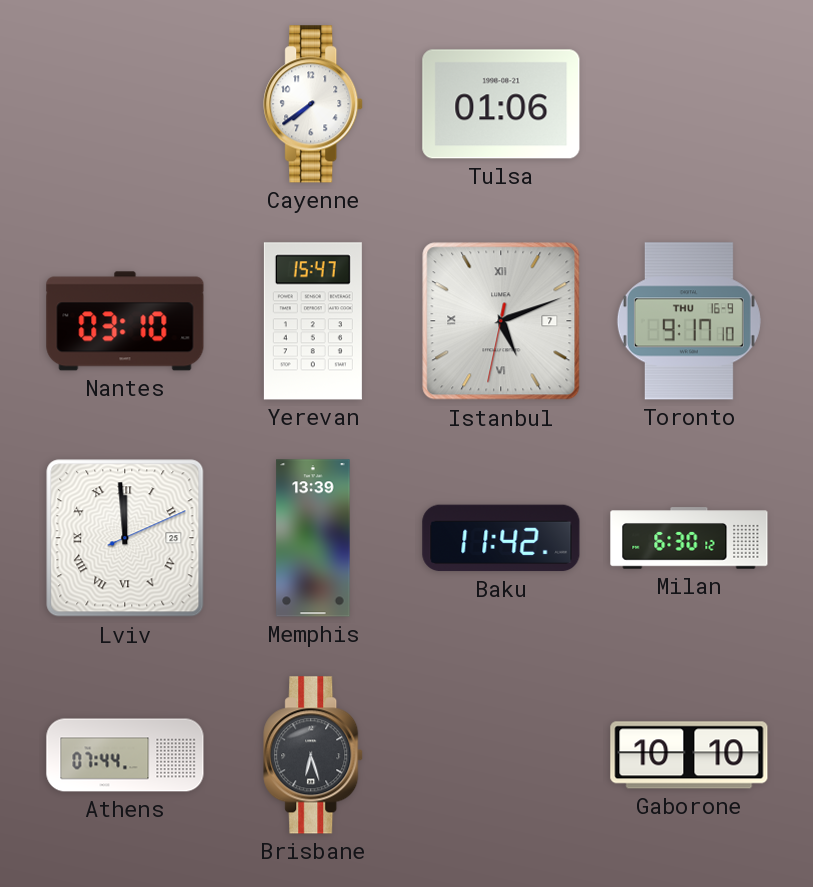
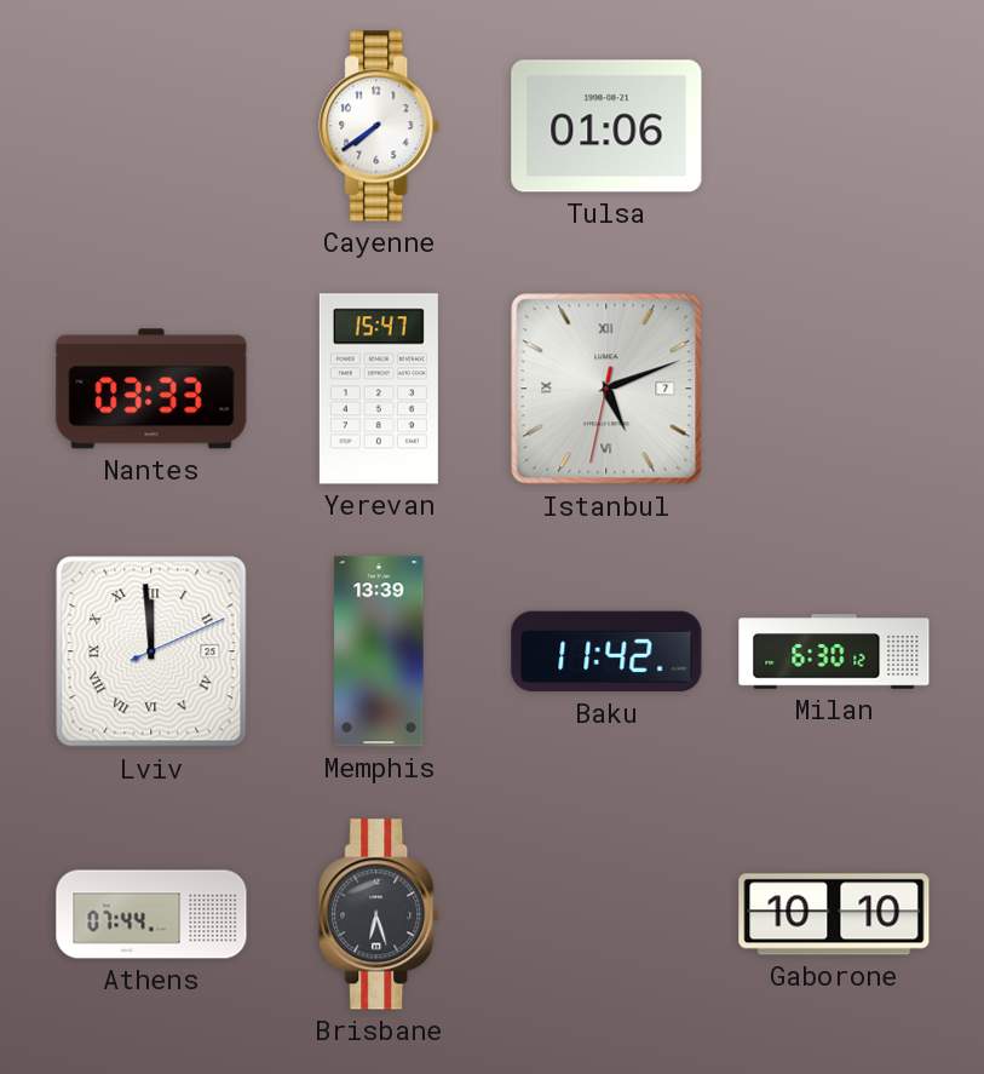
Nantes: 03:10 -> 03:33 (151, 389)
Toronto: 9:17 -> none (689, 321)
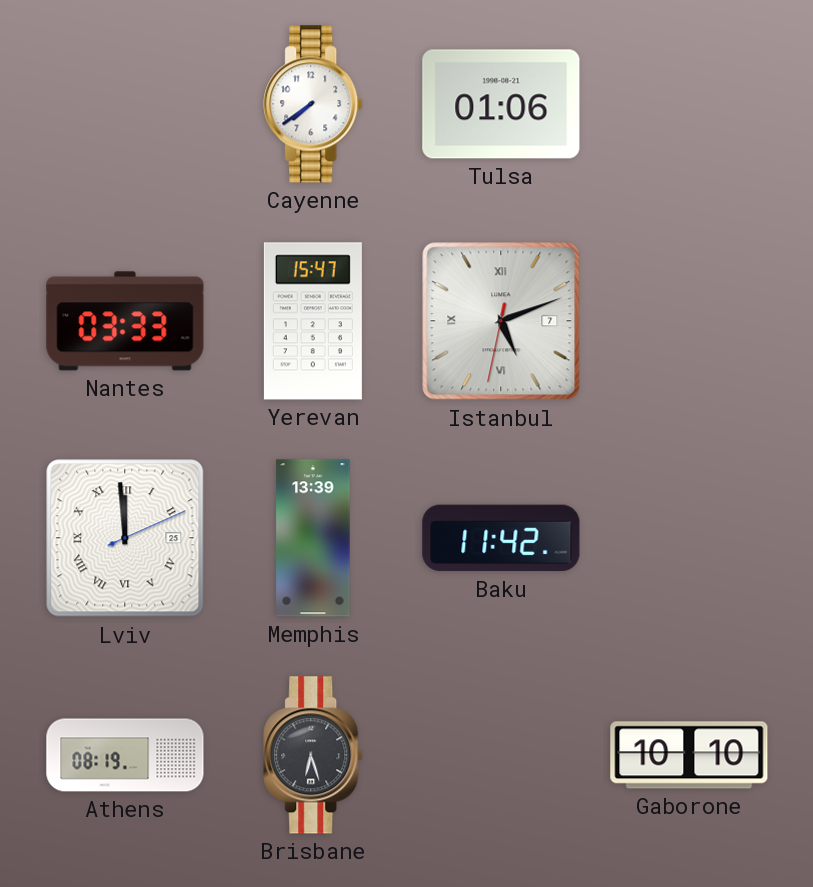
Milan: 6:30 -> none (834, 651)
Athens: 07:44 -> 08:19 (125, 755)
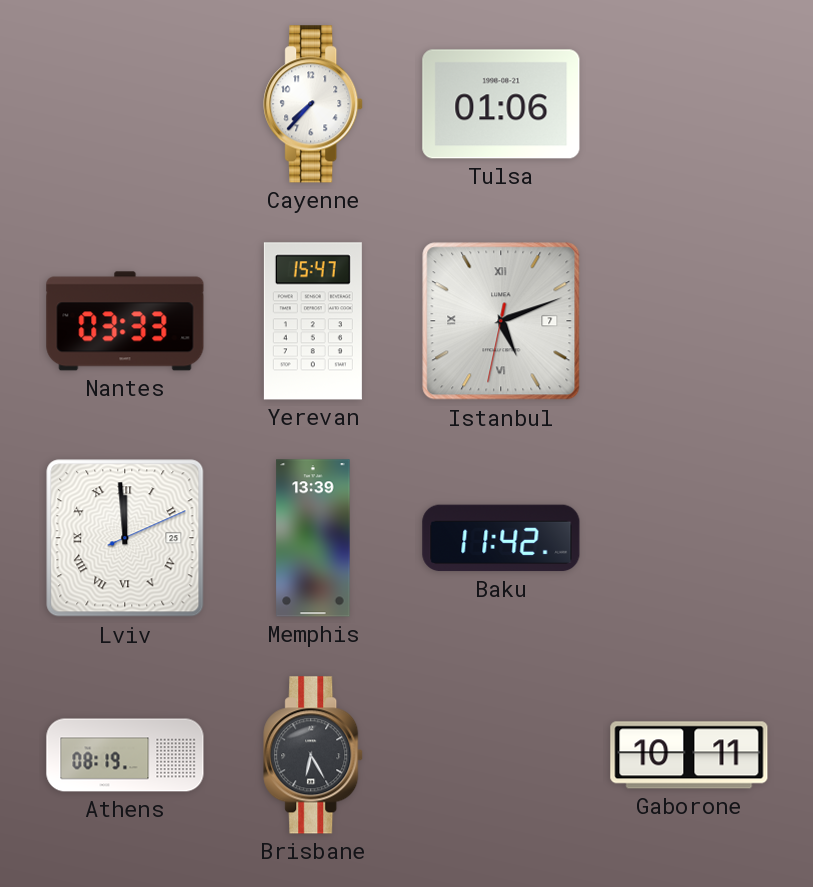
Cayenne: 7:39 -> 7:37 (314, 104)
Brisbane: 6:27 -> 6:25 (314, 755)
Gaborone: 10:10 -> 10:11 (689, 755)
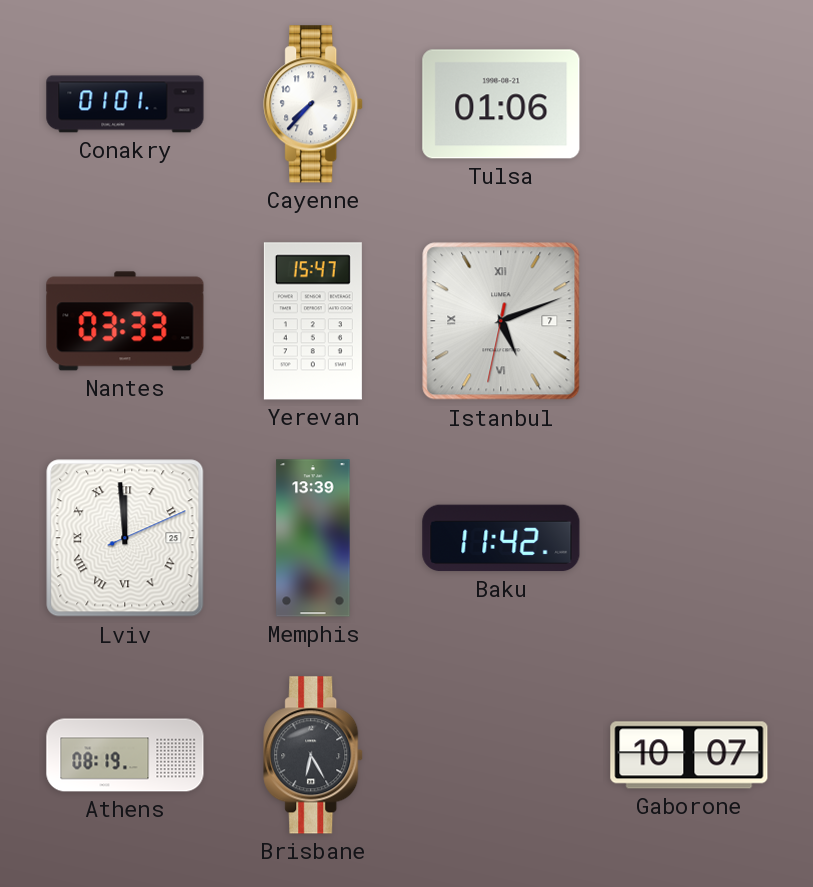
Conakry: none -> 01:01 (125, 104)
Gaborone: 10:11 -> 10:07 (689, 755)
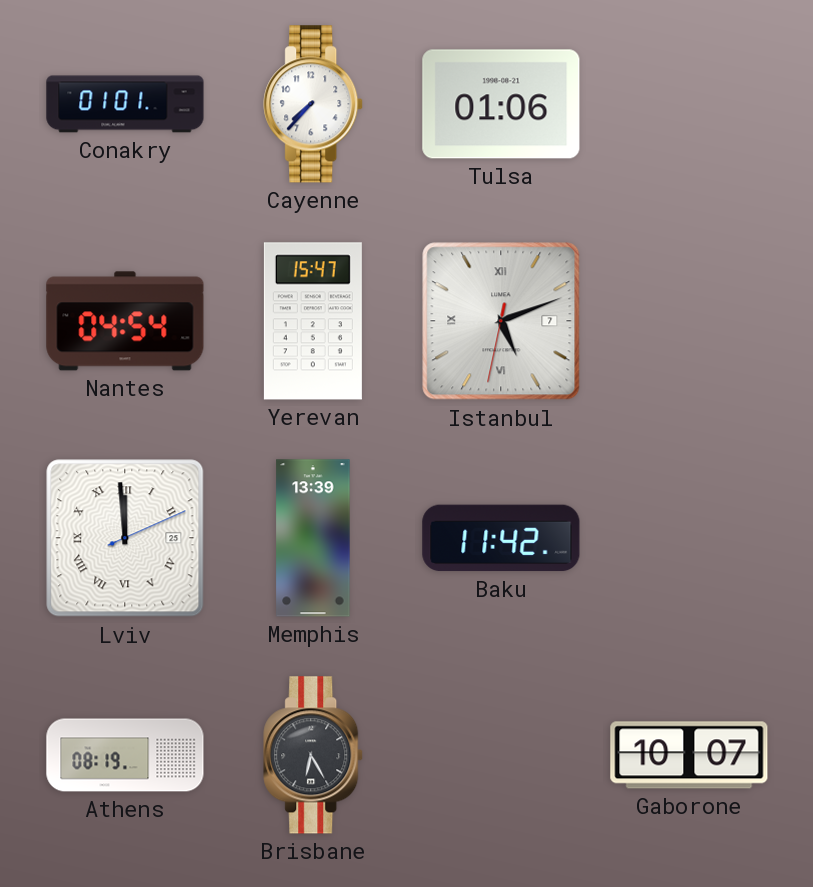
Nantes: 03:33 -> 04:54 (125, 321)
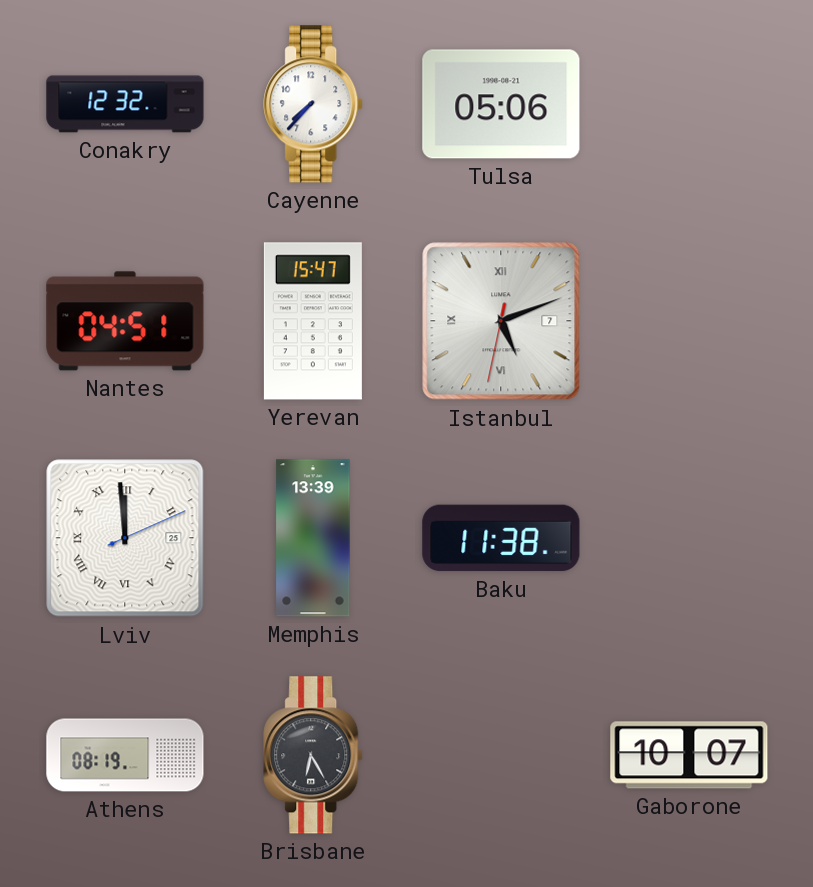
Conakry: 01:01 -> 12:32 (125, 104)
Tulsa: 01:06 -> 05:06 (501, 104)
Nantes: 04:54 -> 04:51 (125, 321)
Baku: 11:42 -> 11:38 (501, 538)
